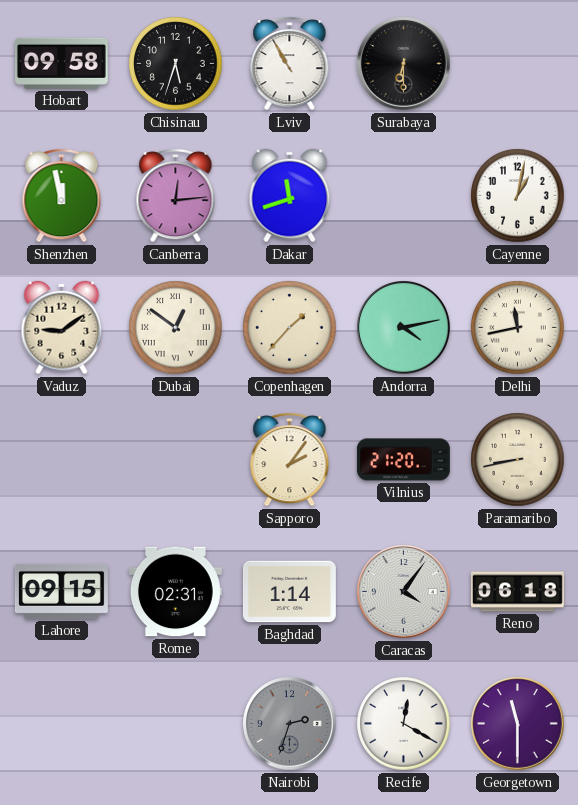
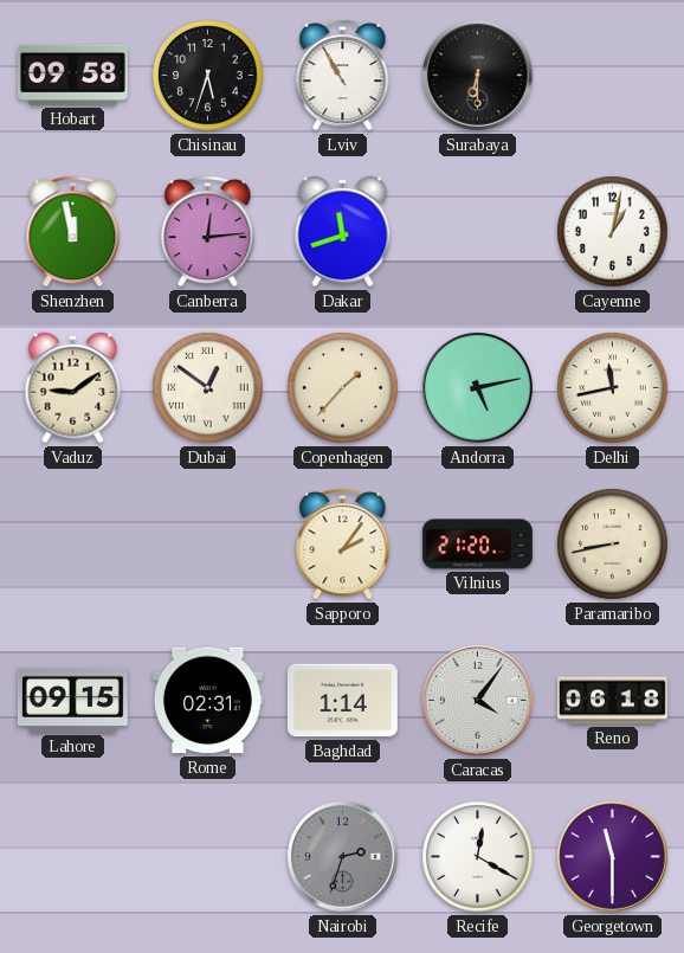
Andorra: 4:13 -> 5:13 (478, 388)
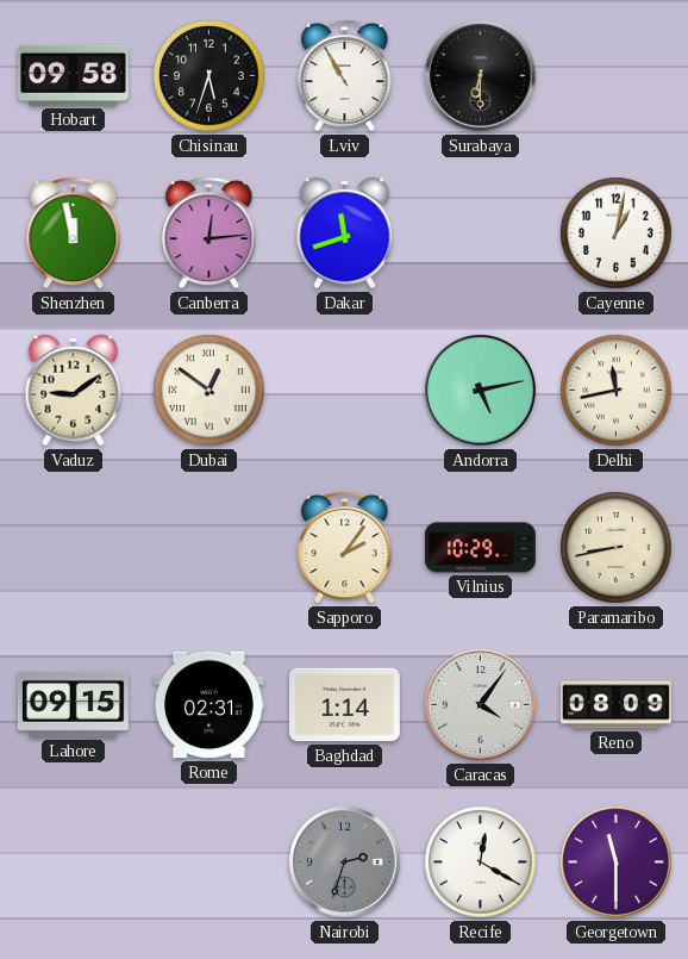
Copenhagen: 1:37 -> none (343, 388)
Vilnius: 21:20 -> 10:29 (480, 548)
Reno: 06:18 -> 08:09 (615, 705)
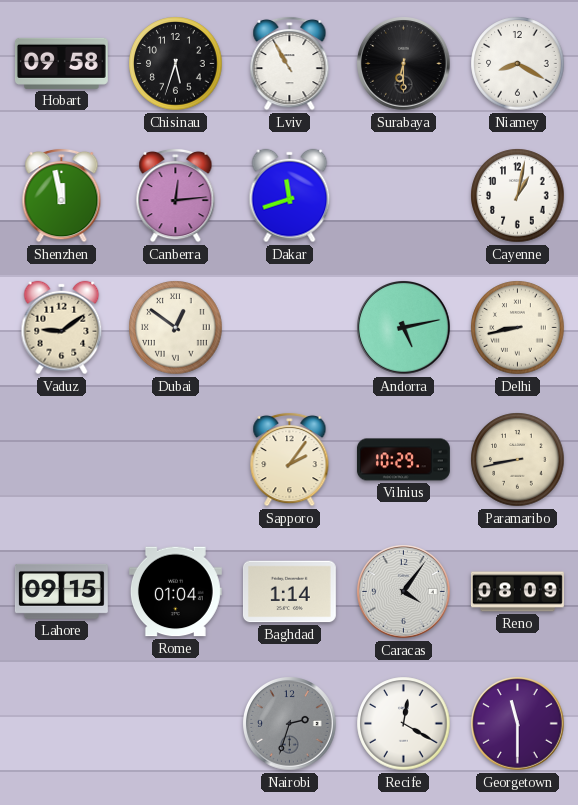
Niamey: none -> 8:20 (518, 64)
Delhi: 11:43 -> 8:43 (518, 328)
Rome: 02:31 -> 01:04 (175, 592)
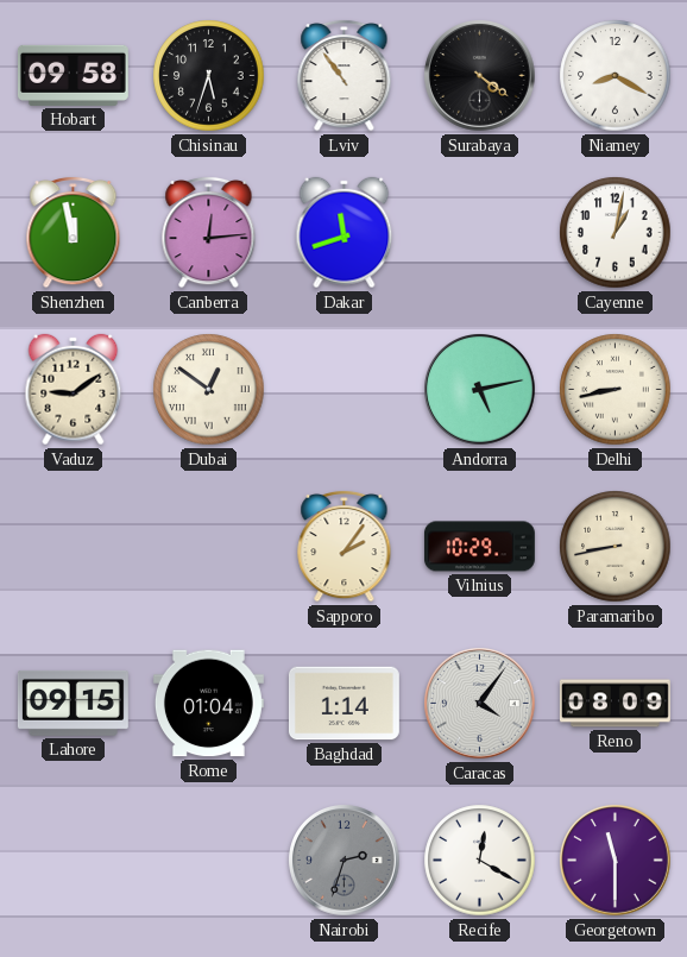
Lviv: 10:55 -> 10:54 (345, 75)
Surabaya: 6:30 -> 4:21 (480, 76)
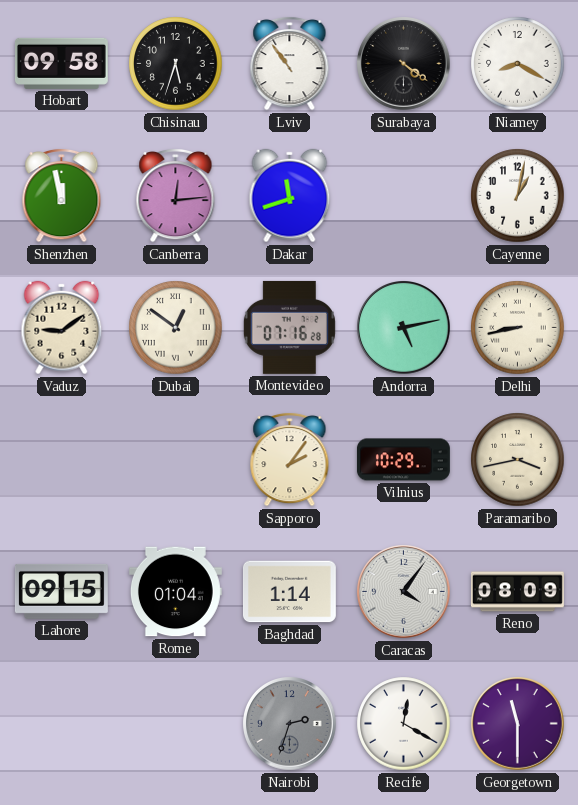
Montevideo: none -> 07:16 (289, 327)
Paramaribo: 8:43 -> 3:43 (518, 460)
